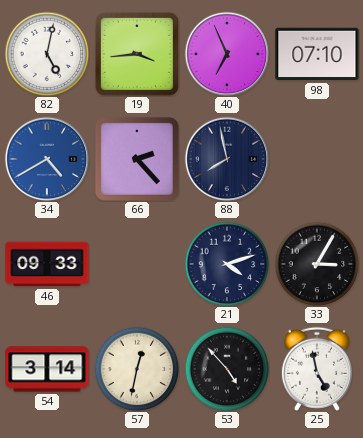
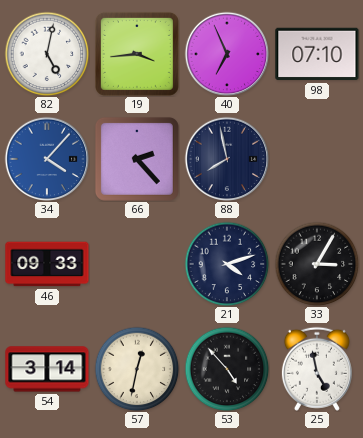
34: 4:40 -> 4:07 (47, 159)
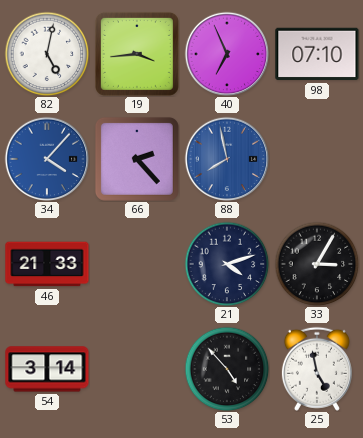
88 dial: navy -> blue (227, 159)
46: 09:33 -> 21:33 (47, 264)
57: 12:32 -> none (137, 369)
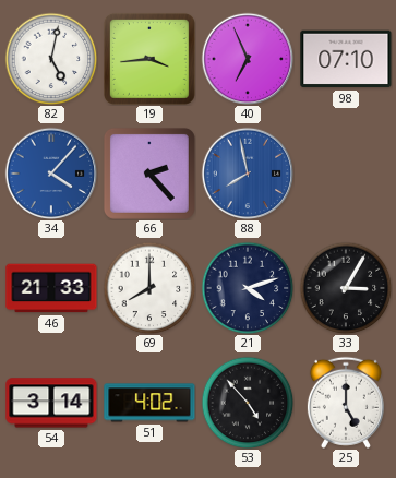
69: none -> 8:00 (149, 288)
51: none -> 4:02 (149, 403)
25: 4:58 -> 5:00 (346, 403)
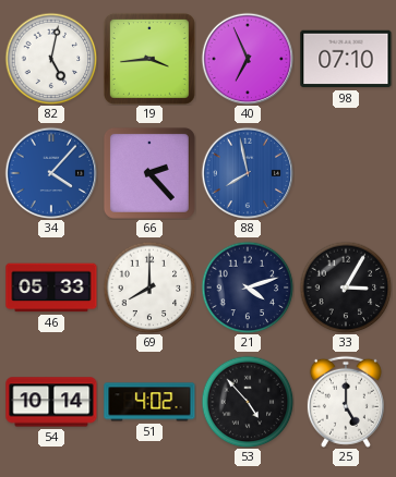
46: 21:33 -> 05:33 (51, 288)
54: 3:14 -> 10:14 (51, 402)
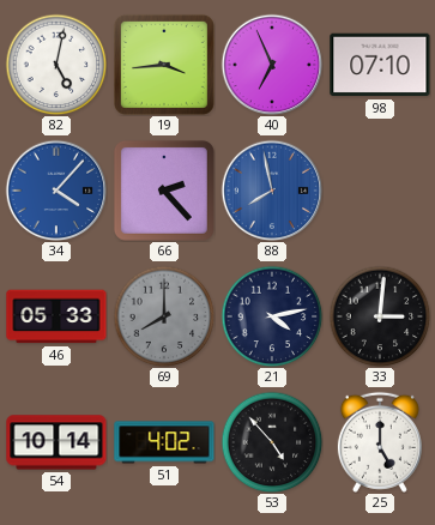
69 dial: white -> grey (164, 316)
21: 4:12 -> 4:13 (272, 316)
33: 3:05 -> 3:01 (380, 316)
